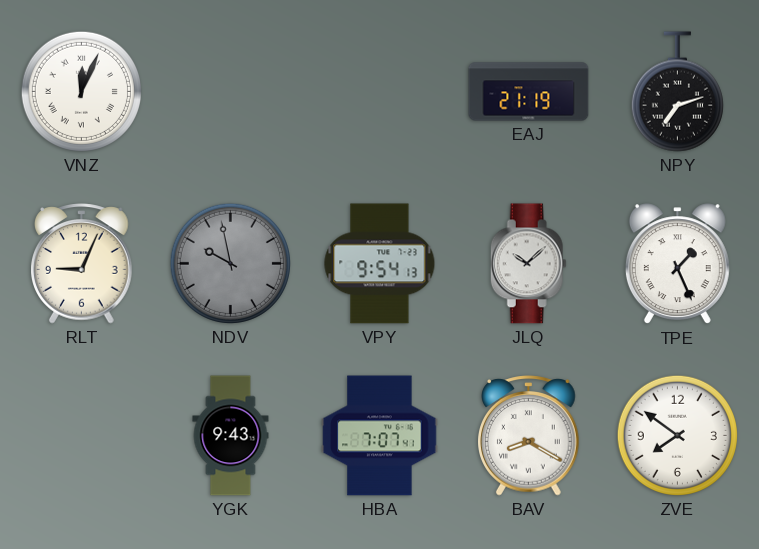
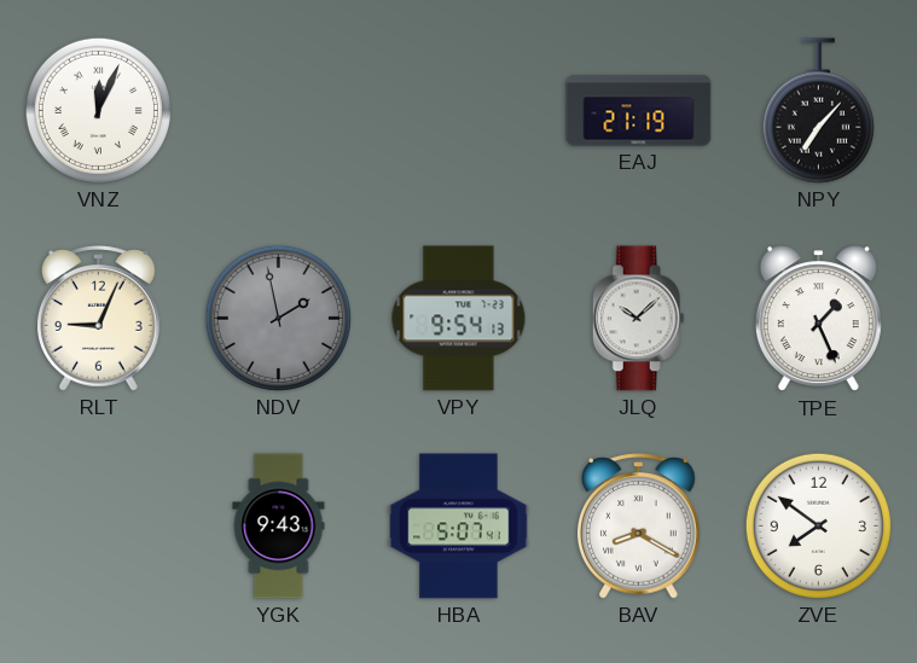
NPY: 7:12 -> 7:07 (818, 111)
NDV: 9:58 -> 1:58 (278, 318)
HBA: 7:07 -> 5:07 (459, 527)
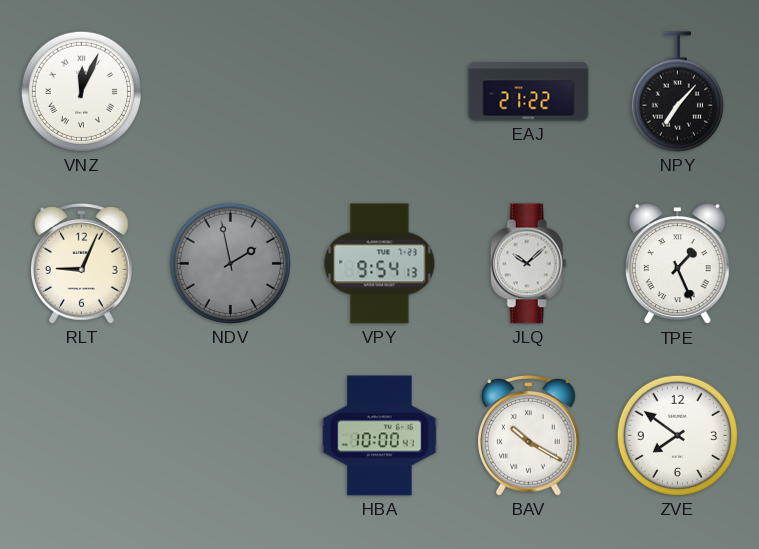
EAJ: 21:19 -> 21:22 (529, 92)
YGK: 9:43 -> none (279, 527)
HBA: 5:07 -> 10:00 (380, 436)
BAV: 8:20 -> 10:20 (529, 436)
